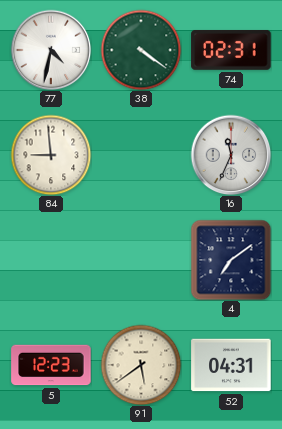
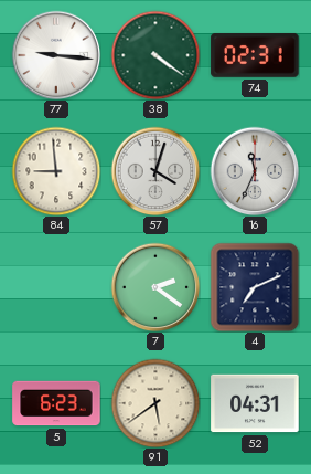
77: 4:32 -> 9:16 (56, 55)
57: none -> 4:03 (155, 171)
7: none -> 2:21 (155, 287)
4: 7:09 -> 7:11 (255, 287)
5: 12:23 -> 6:23 (56, 403)
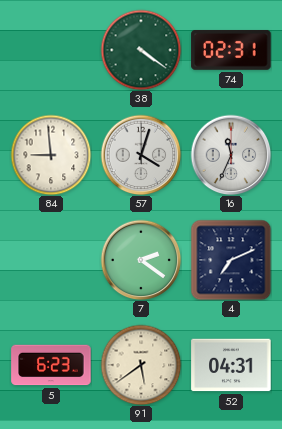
77: 9:16 -> none (56, 55)
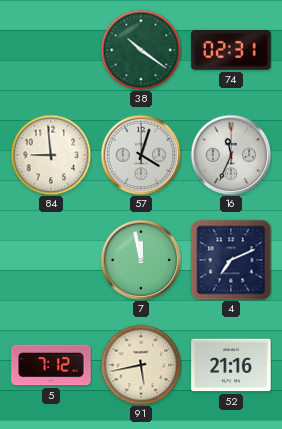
38: 4:21 -> 10:21 (141, 50)
7: 2:21 -> 11:58 (141, 260)
5: 6:23 -> 7:12 (51, 365)
91: 5:39 -> 5:43 (141, 365)
52: 04:31 -> 21:16 (231, 365)
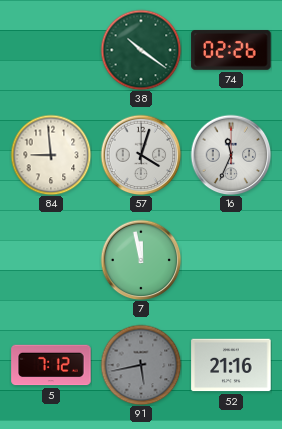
74: 02:31 -> 02:26 (231, 50)
4: 7:11 -> none (231, 260)
91 dial: cream -> grey (141, 365)
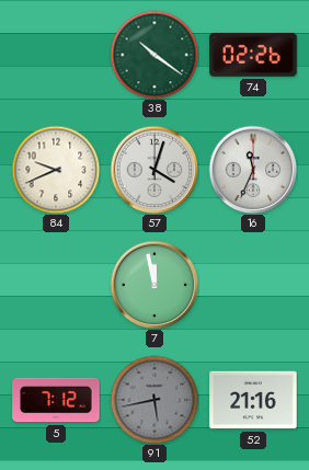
84: 8:59 -> 9:41 (56, 170)
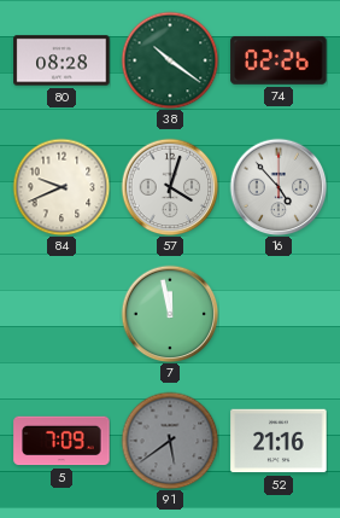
80: none -> 08:28 (61, 60)
16: 11:34 -> 4:53 (279, 187)
5: 7:12 -> 7:09 (61, 441)
91: 5:43 -> 5:39 (170, 441)
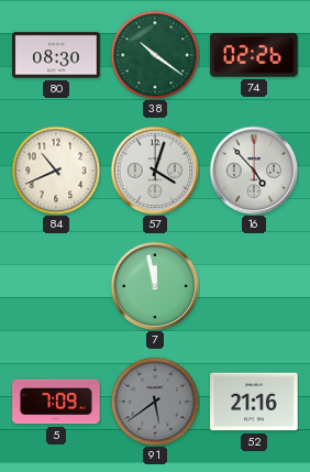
80: 08:28 -> 08:30 (56, 55)
84: 9:41 -> 10:41 (56, 171)
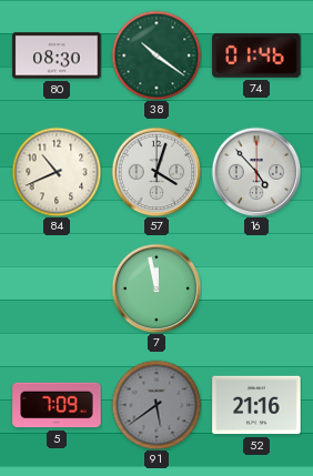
74: 02:26 -> 01:46 (256, 55)
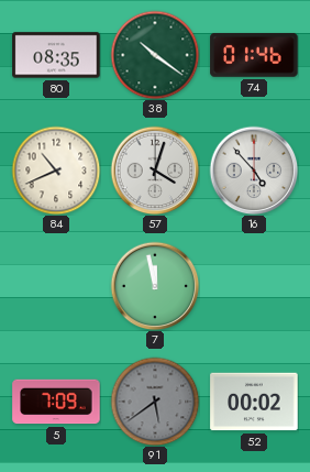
80: 08:30 -> 08:35 (56, 55)
52: 21:16 -> 00:02 (254, 402)
